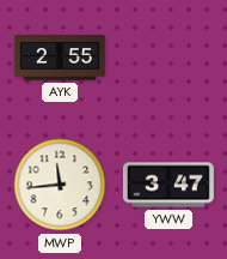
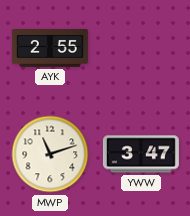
MWP: 11:44 -> 11:12 (50, 154)
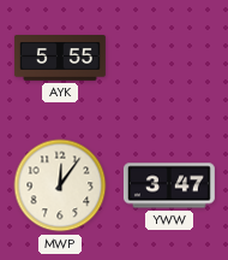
AYK: 2:55 -> 5:55 (60, 58)
MWP: 11:12 -> 12:06 (60, 185)
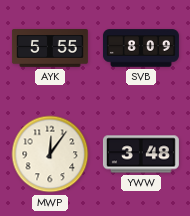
SVB: none -> 8:09 (141, 48)
YWW: 3:47 -> 3:48 (141, 154)
